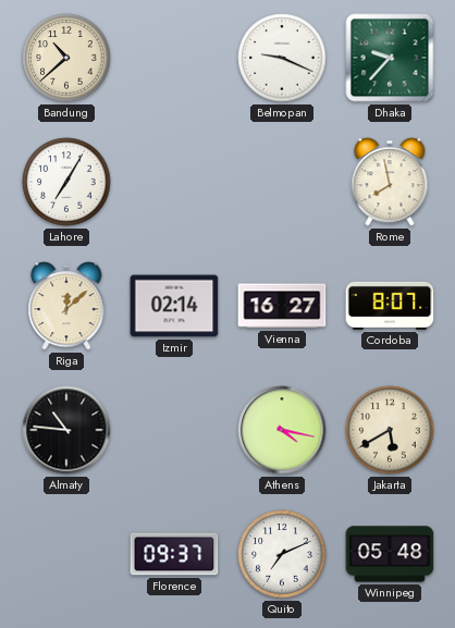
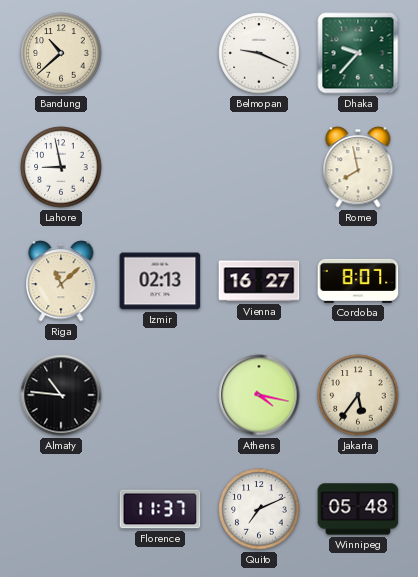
Lahore: 7:05 -> 8:58 (61, 167)
Riga: 12:08 -> 11:08 (61, 281)
Izmir: 02:14 -> 02:13 (160, 281)
Jakarta: 5:40 -> 5:36 (358, 395)
Florence: 09:37 -> 11:37 (160, 509)
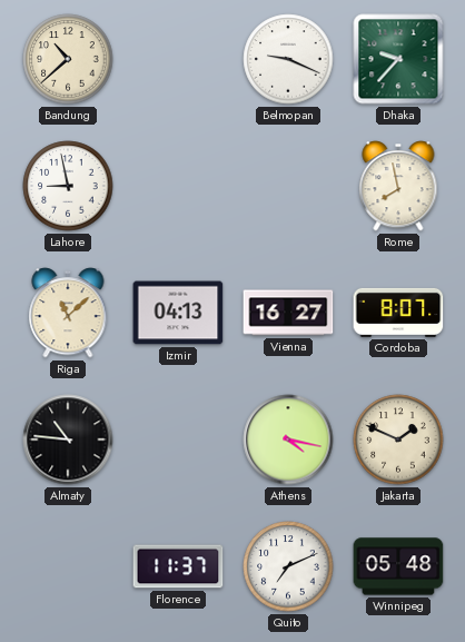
Izmir: 02:13 -> 04:13 (178, 313)
Jakarta: 5:36 -> 1:49 (398, 439)
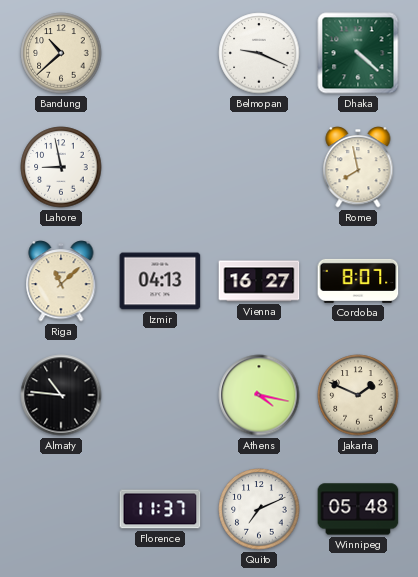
Dhaka: 9:37 -> 4:22 (358, 53)
